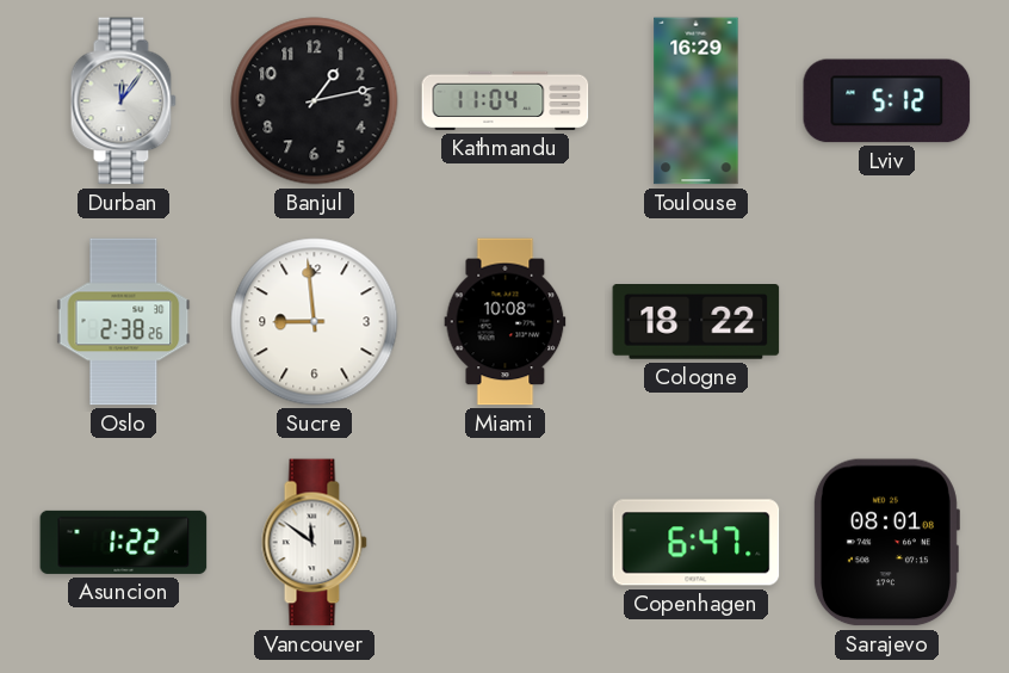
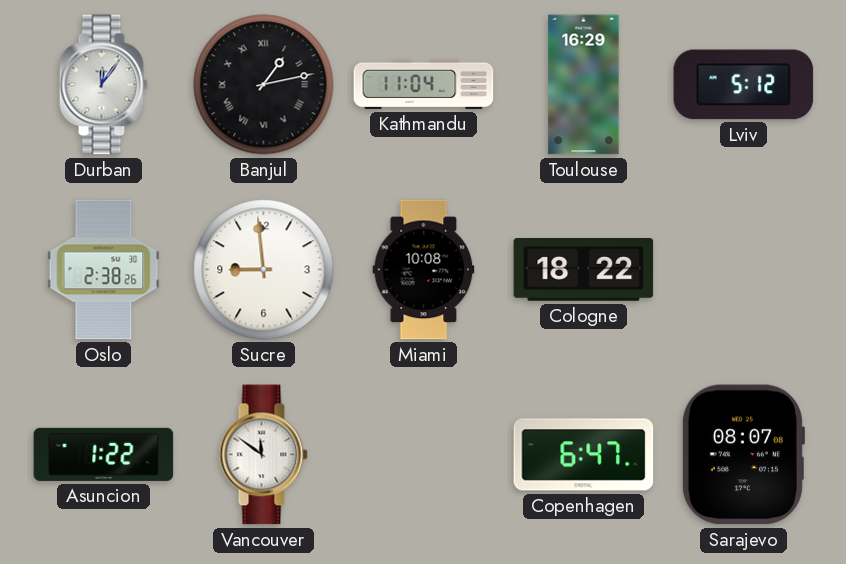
Banjul numerals: Arabic -> Roman (264, 85)
Sarajevo: 08:01 -> 08:07 (743, 455)
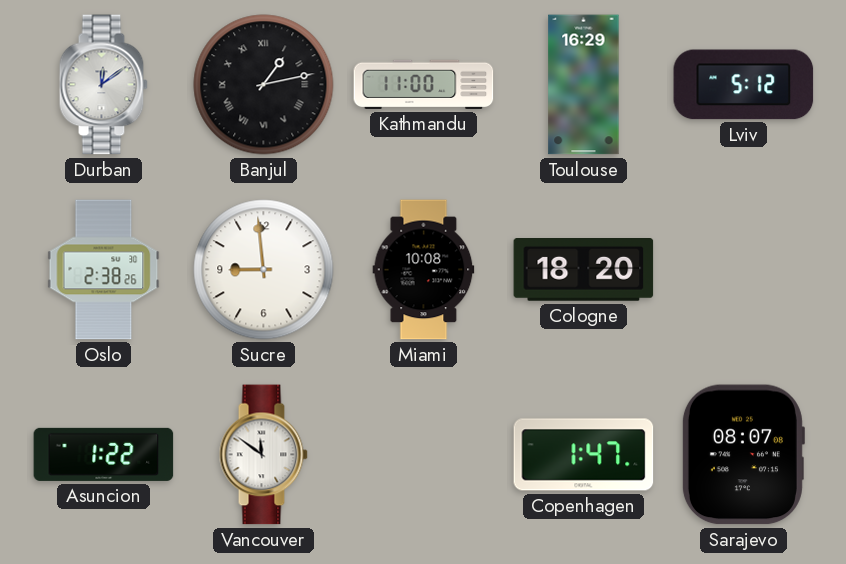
Durban: 12:06 -> 12:09 (103, 85)
Kathmandu: 11:04 -> 11:00 (424, 84)
Cologne: 18:22 -> 18:20 (584, 270)
Copenhagen: 6:47 -> 1:47 (584, 455)
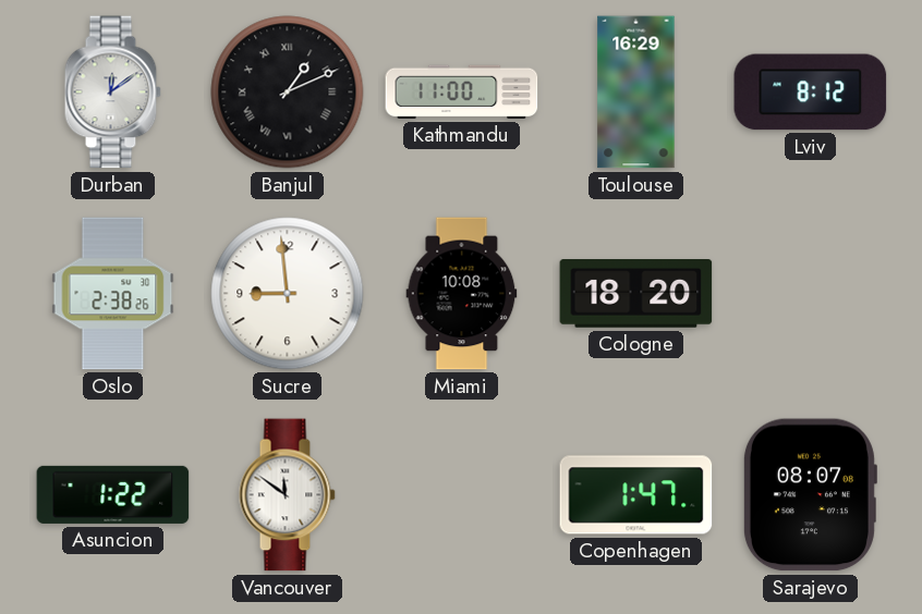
Banjul: 1:13 -> 1:11 (288, 93)
Lviv: 5:12 -> 8:12 (811, 93)
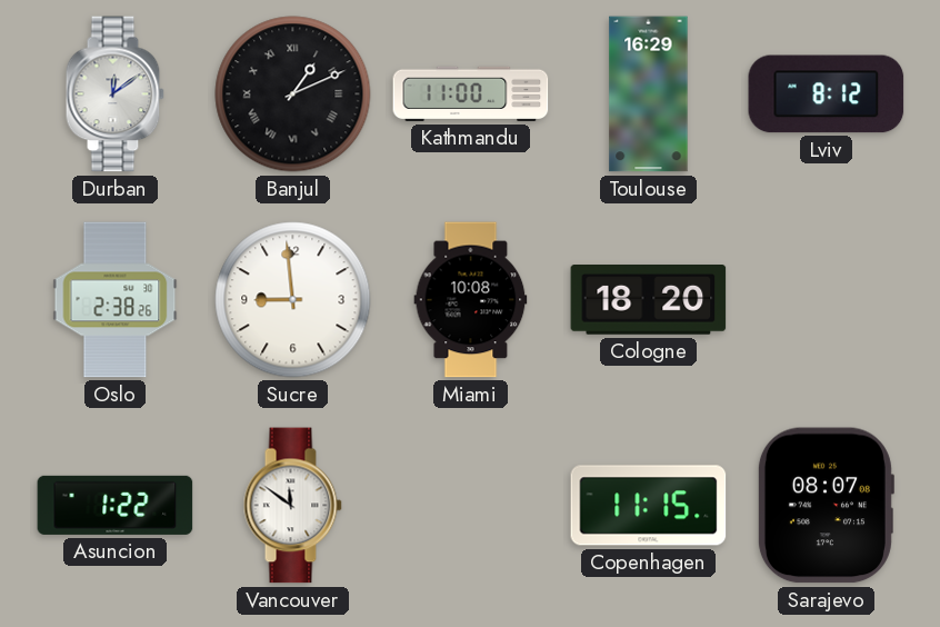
Copenhagen: 1:47 -> 11:15 (649, 506)
